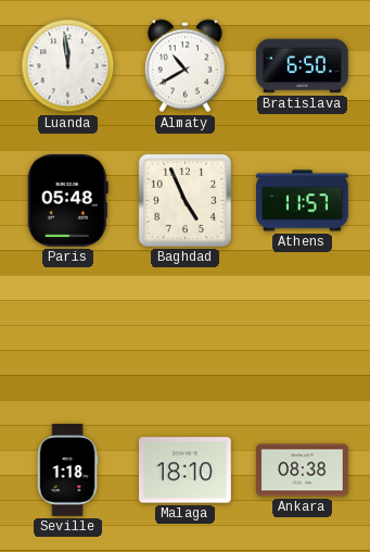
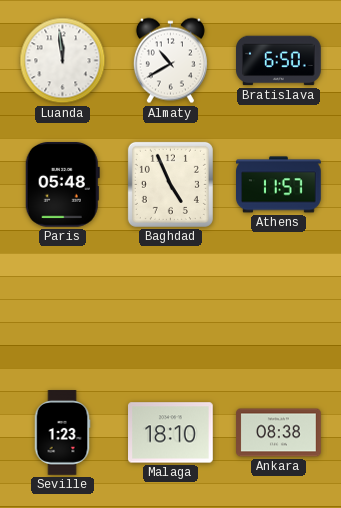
Seville: 1:18 -> 1:23 (62, 433)
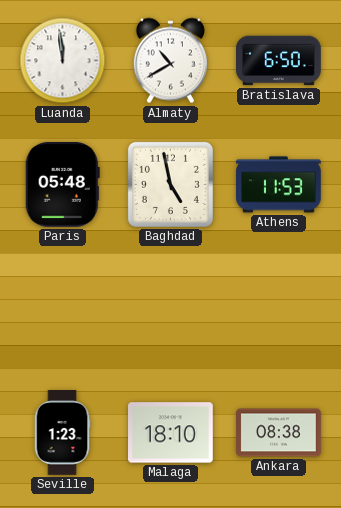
Baghdad: 4:56 -> 4:58 (170, 184)
Athens: 11:57 -> 11:53 (279, 185)
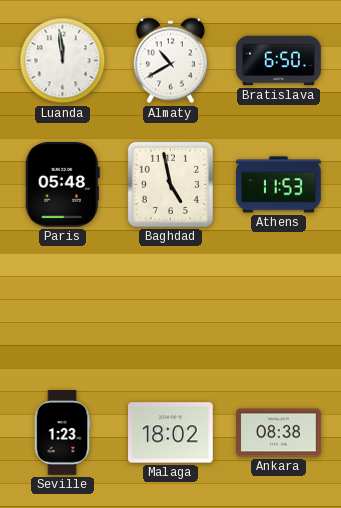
Malaga: 18:10 -> 18:02 (171, 433)
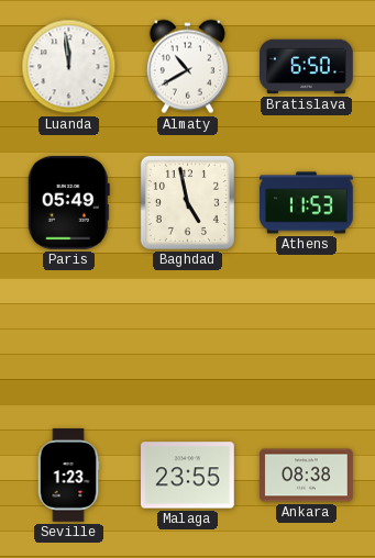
Paris: 05:48 -> 05:49 (68, 203)
Malaga: 18:02 -> 23:55 (188, 476)
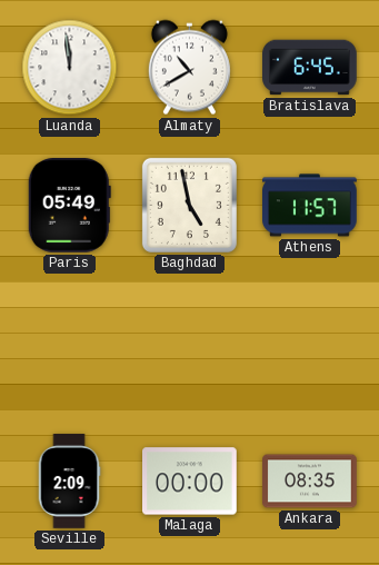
Bratislava: 6:50 -> 6:45 (310, 68)
Athens: 11:53 -> 11:57 (310, 206)
Seville: 1:23 -> 2:09 (69, 482)
Malaga: 23:55 -> 00:00 (190, 482)
Ankara: 08:38 -> 08:35 (310, 482)
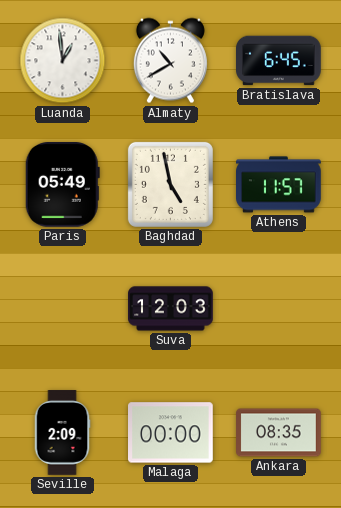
Luanda: 11:59 -> 12:59 (63, 61)
Suva: none -> 12:03 (171, 309)
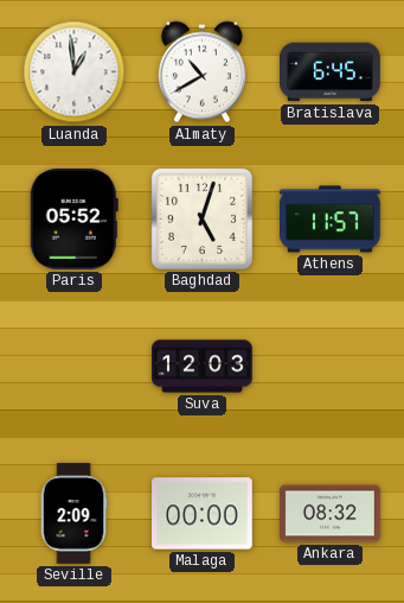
Paris: 05:49 -> 05:52 (73, 220)
Baghdad: 4:58 -> 5:03 (201, 218)
Ankara: 08:35 -> 08:32 (331, 514)
